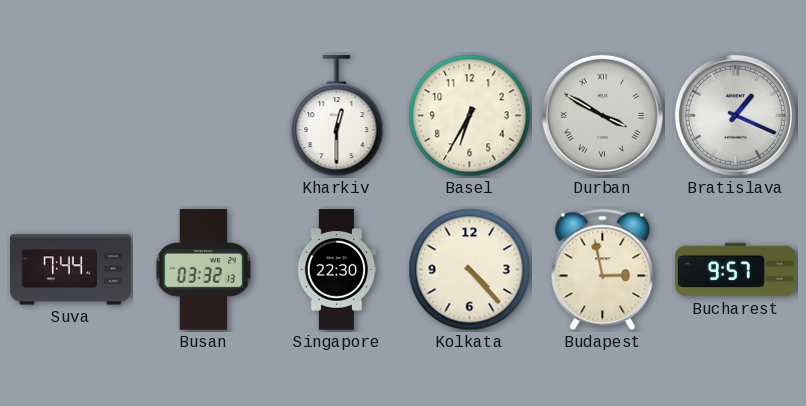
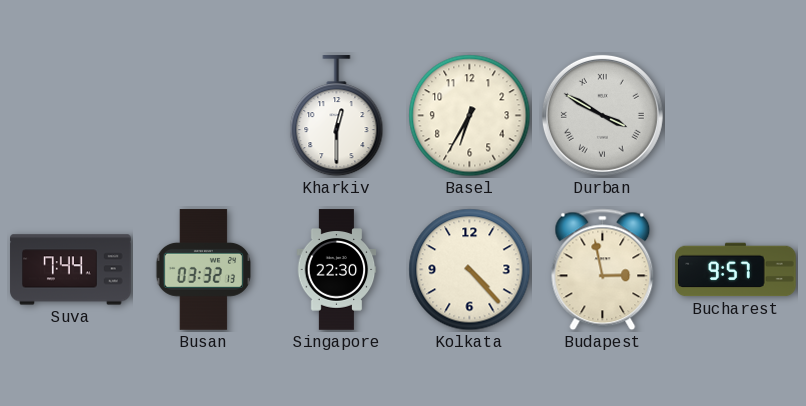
Bratislava: 1:19 -> none (735, 115)
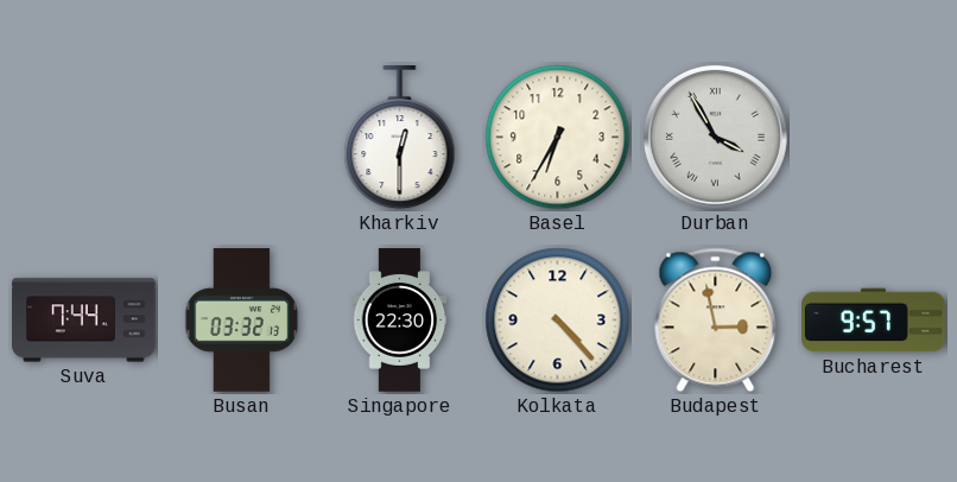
Durban: 3:50 -> 3:55 (715, 137)
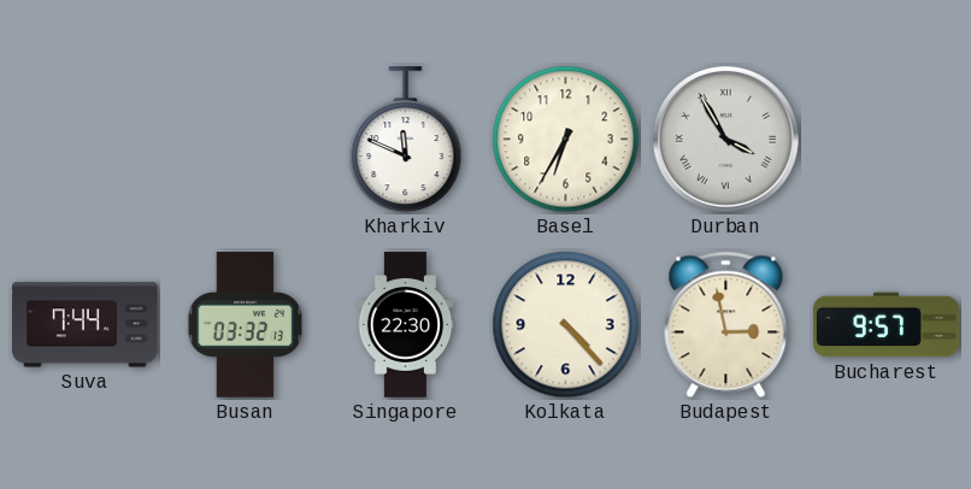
Kharkiv: 12:30 -> 11:49 (406, 140)
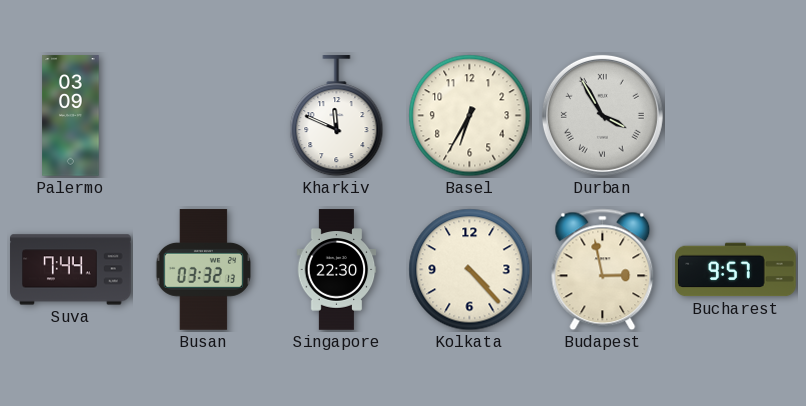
Palermo: none -> 03:09 (71, 116)
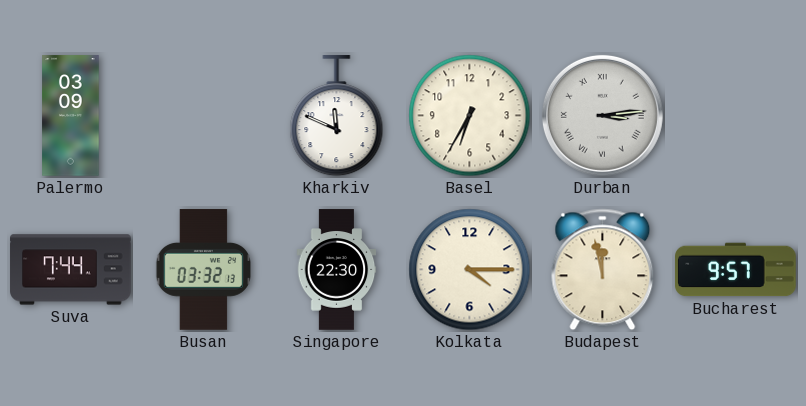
Durban: 3:55 -> 3:14 (602, 115)
Kolkata: 4:23 -> 4:15 (470, 270)
Budapest: 2:58 -> 11:58 (603, 270)
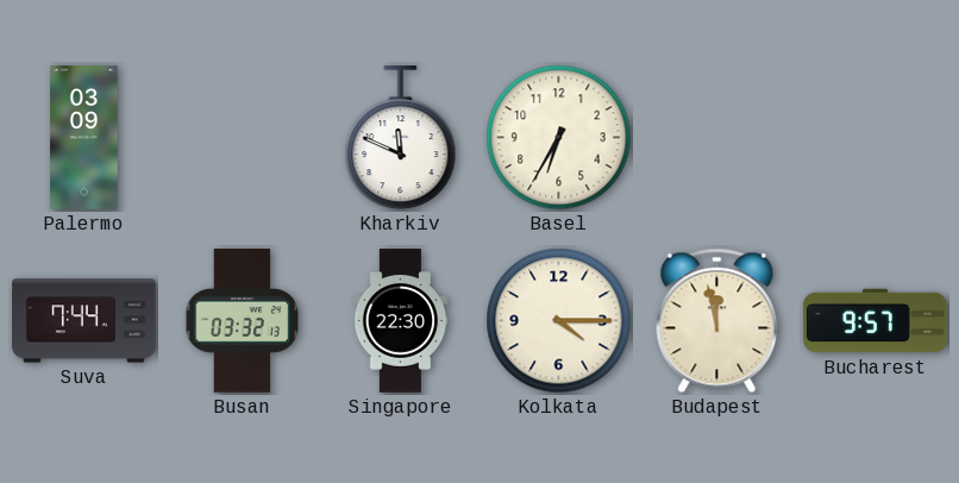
Durban: 3:14 -> none (602, 115)
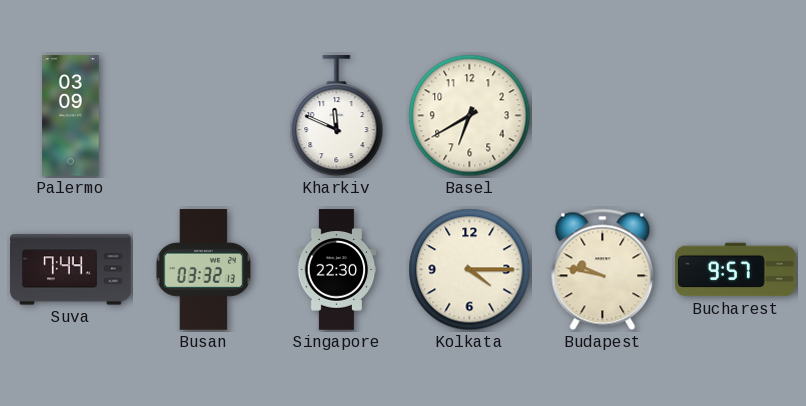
Basel: 6:35 -> 6:40 (470, 116)
Budapest: 11:58 -> 9:47 (603, 270)
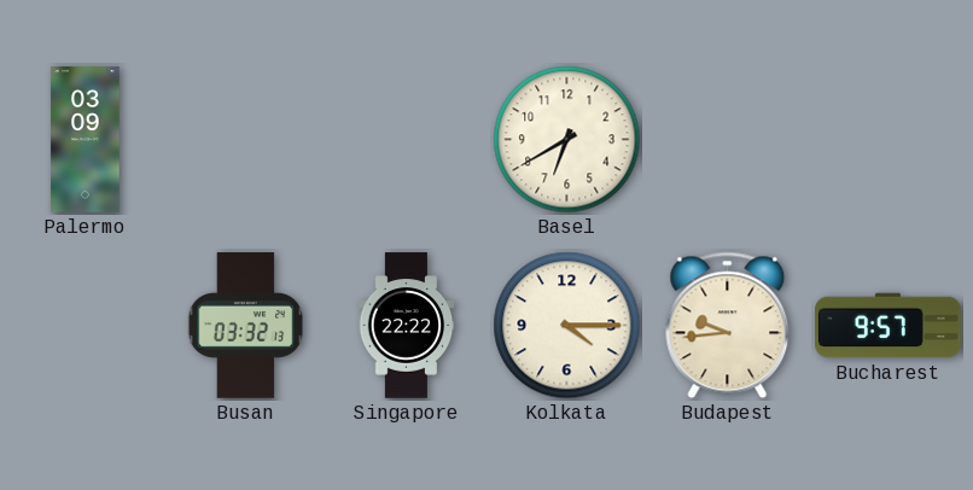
Kharkiv: 11:49 -> none (337, 116)
Suva: 7:44 -> none (71, 270)
Singapore: 22:30 -> 22:22 (407, 326)
Budapest: 9:47 -> 9:44 (728, 326)
